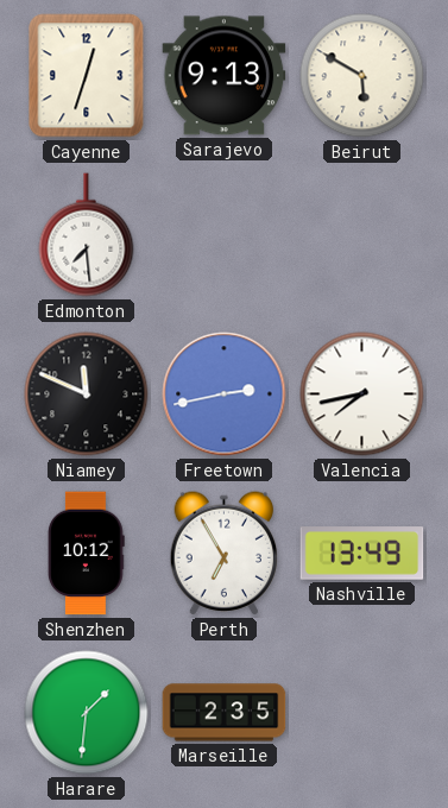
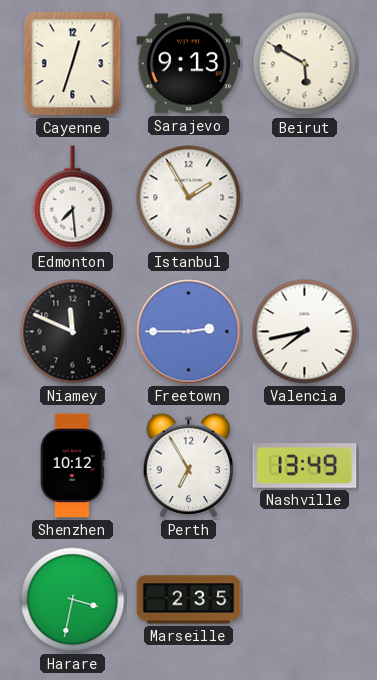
Istanbul: none -> 1:55 (189, 198)
Freetown: 2:43 -> 2:45 (189, 332)
Harare: 1:31 -> 3:32 (73, 600)
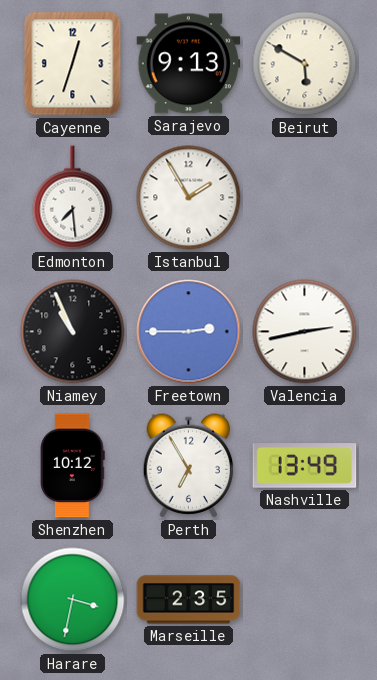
Niamey: 11:49 -> 10:56 (73, 332)
Valencia: 7:43 -> 2:43 (305, 332)
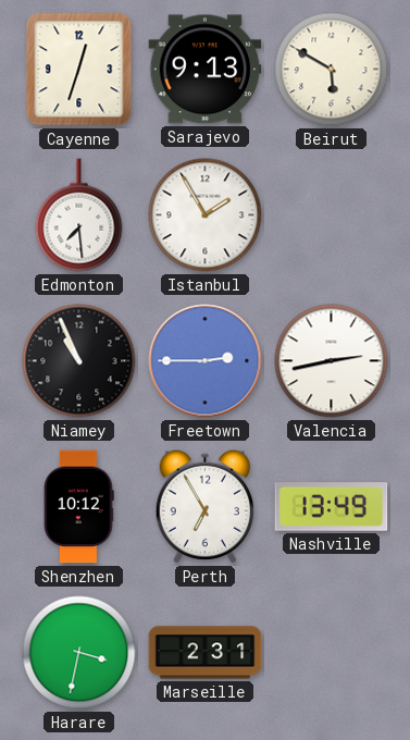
Marseille: 2:35 -> 2:31 (206, 653)
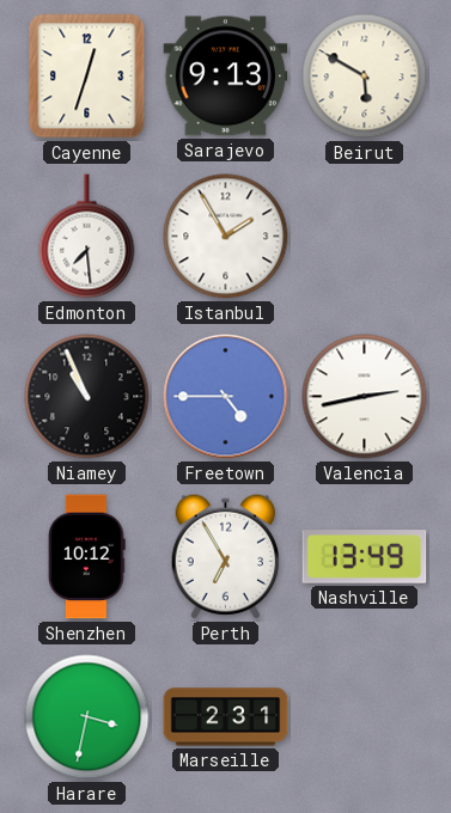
Freetown: 2:45 -> 4:45 (226, 397)
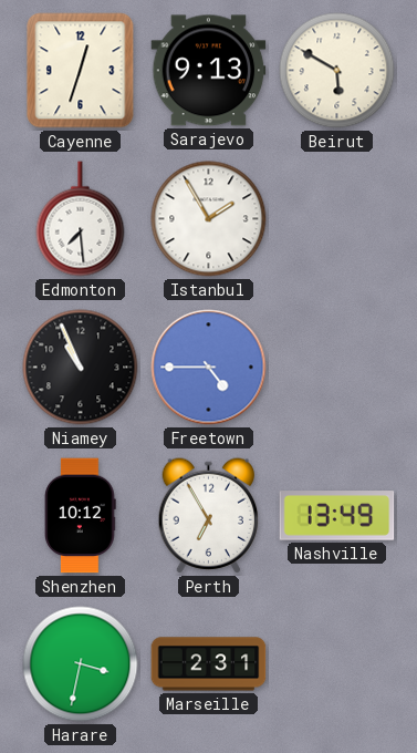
Valencia: 2:43 -> none (365, 397)
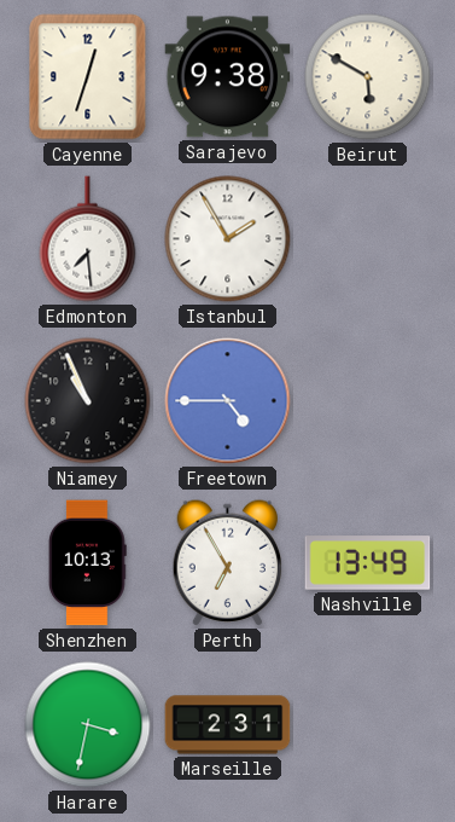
Sarajevo: 9:13 -> 9:38 (228, 77)
Shenzhen: 10:12 -> 10:13 (88, 563)
